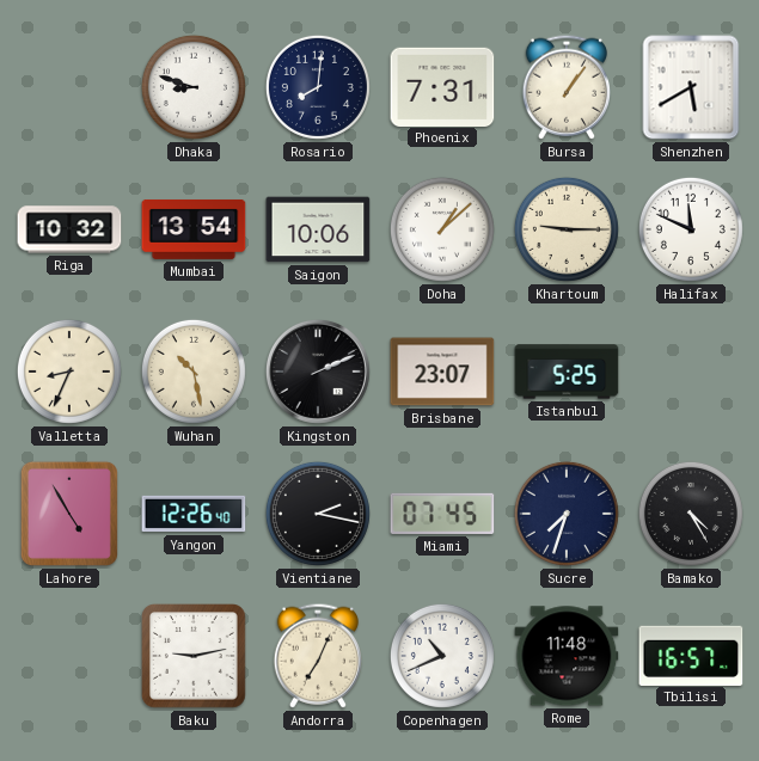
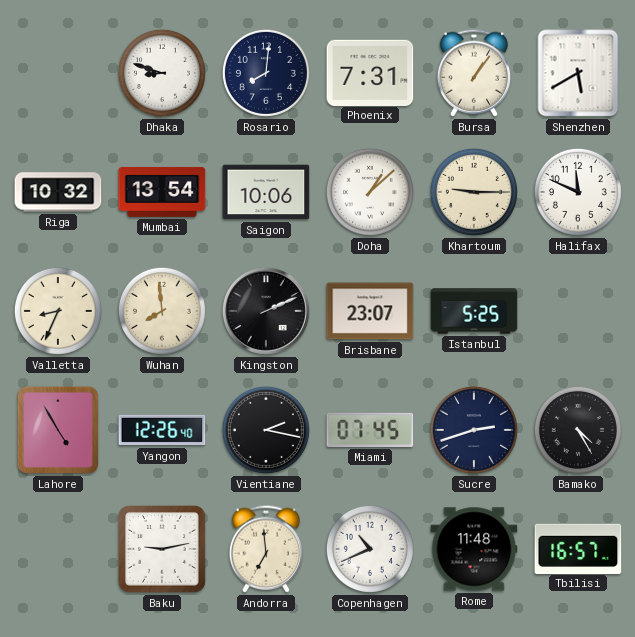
Wuhan: 10:28 -> 7:59 (162, 311)
Sucre: 7:33 -> 2:42 (474, 430)
Andorra: 7:04 -> 6:59 (265, 549)
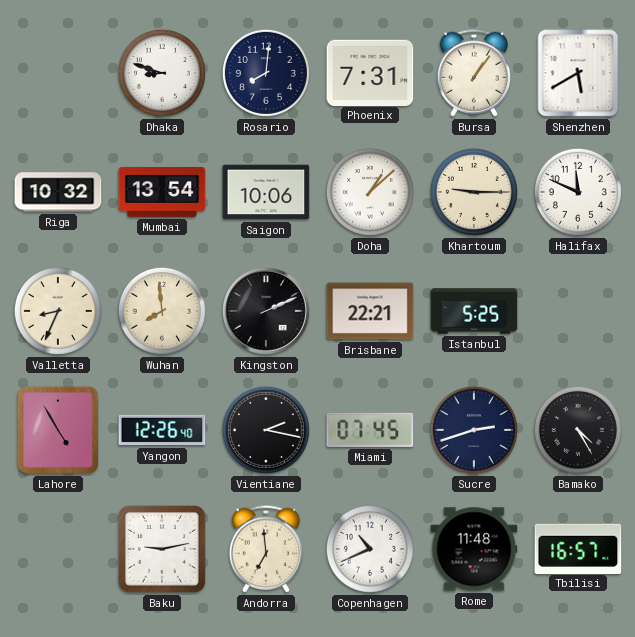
Brisbane: 23:07 -> 22:21 (370, 311)
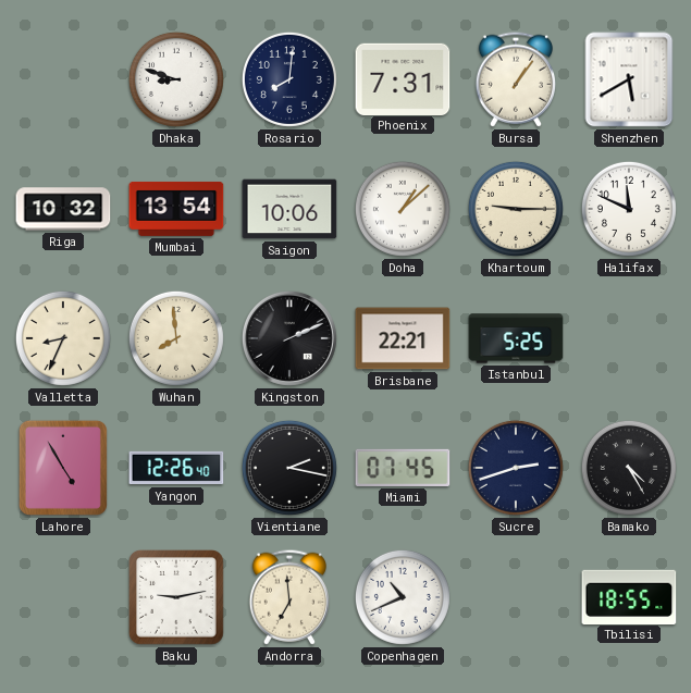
Rome: 11:48 -> none (474, 549)
Tbilisi: 16:57 -> 18:55 (629, 596)
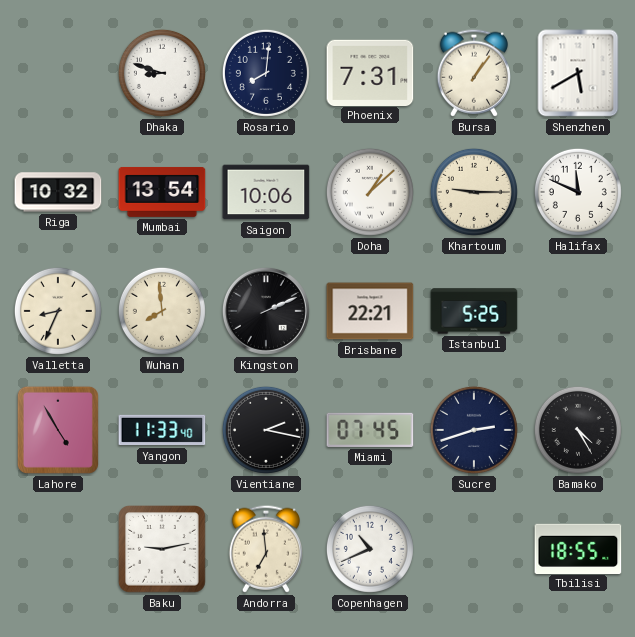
Yangon: 12:26 -> 11:33 (162, 430)
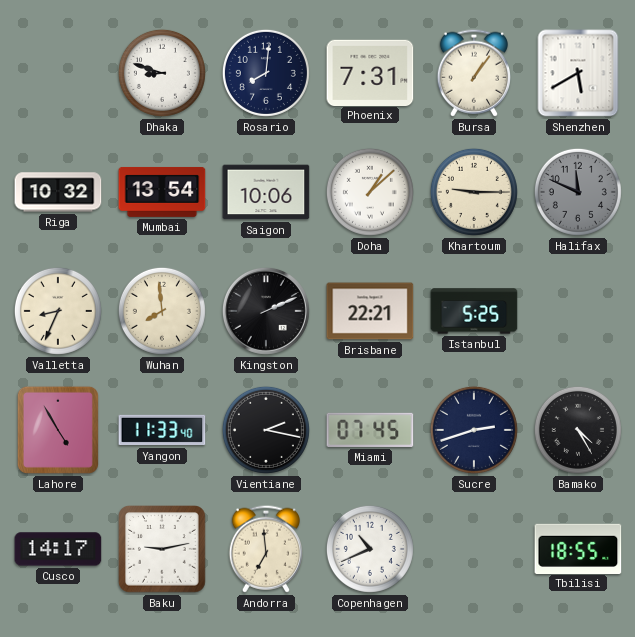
Halifax dial: white -> grey (578, 192)
Cusco: none -> 14:17 (58, 549)
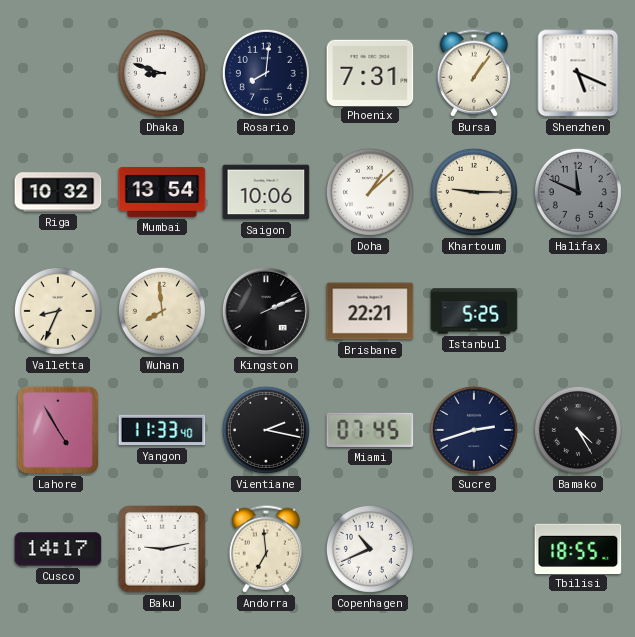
Shenzhen: 5:40 -> 5:19 (578, 73)
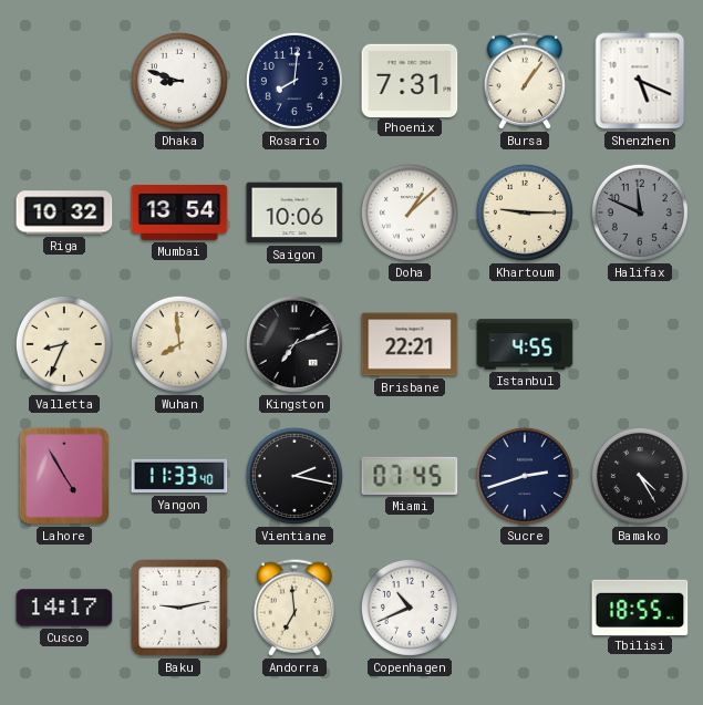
Kingston: 2:11 -> 7:11 (294, 344)
Istanbul: 5:25 -> 4:55 (525, 344)
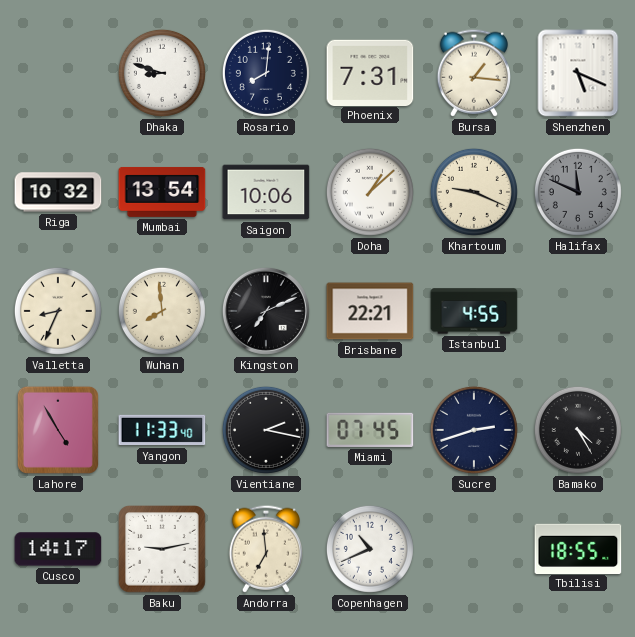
Bursa: 1:06 -> 1:16 (473, 73)
Khartoum: 9:15 -> 9:19 (474, 192)
